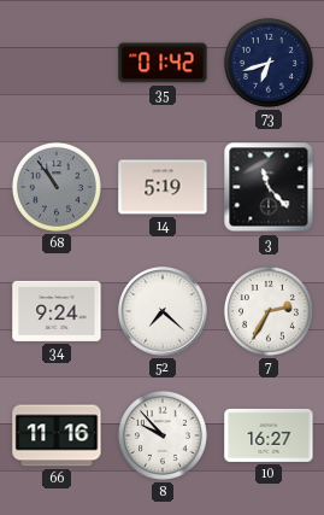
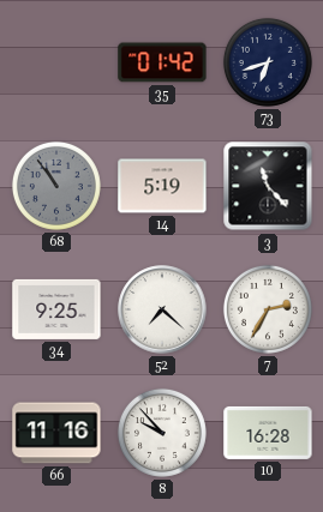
34: 9:24 -> 9:25 (56, 309)
10: 16:27 -> 16:28 (268, 433)
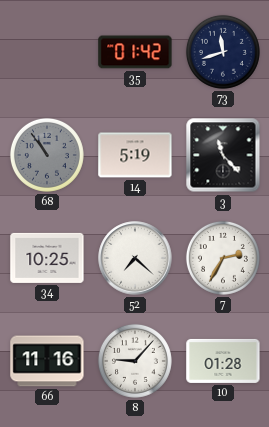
73: 6:42 -> 11:42 (223, 52)
34: 9:25 -> 10:25 (47, 258)
8: 9:53 -> 9:07 (135, 361)
10: 16:28 -> 01:28 (223, 361)
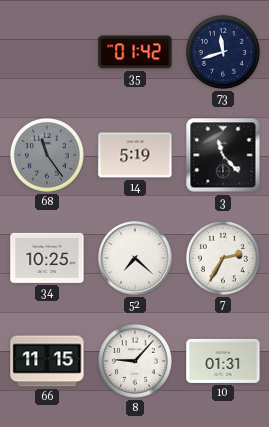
68: 10:54 -> 11:24 (47, 155)
66: 11:16 -> 11:15 (47, 361)
10: 01:28 -> 01:31 (223, 361)
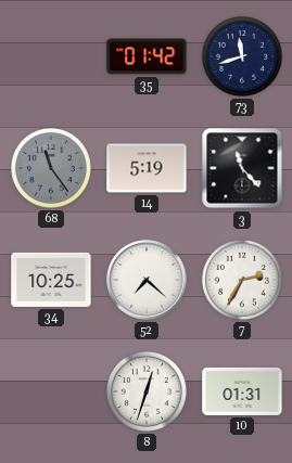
66: 11:15 -> none (47, 361)
8: 9:07 -> 12:33 (147, 391)
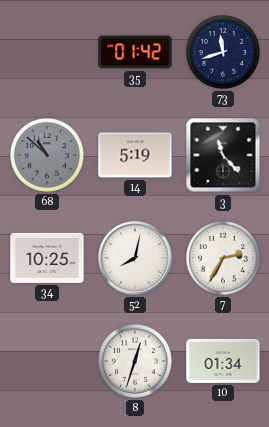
68: 11:24 -> 10:52 (47, 155)
52: 7:22 -> 8:02 (135, 258)
10: 01:31 -> 01:34 (223, 361)
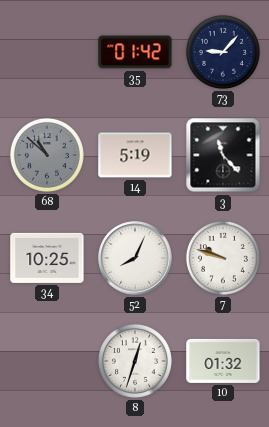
73: 11:42 -> 9:07 (223, 52)
52: 8:02 -> 8:04 (135, 258)
7: 2:35 -> 9:48 (223, 258)
10: 01:34 -> 01:32 (223, 361)
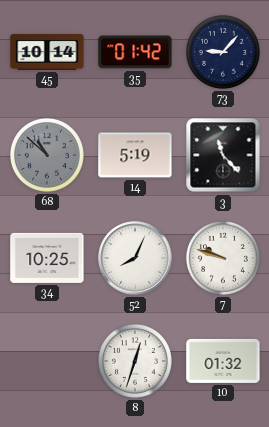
45: none -> 10:14 (47, 52)
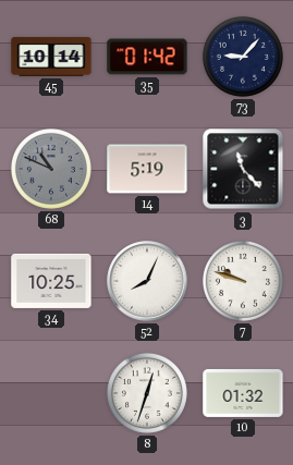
68: 10:52 -> 10:49 (51, 169)
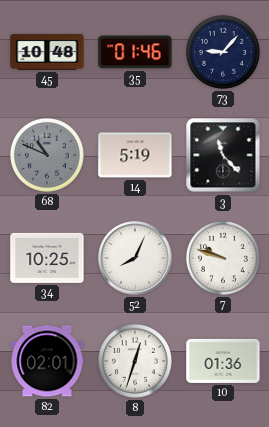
45: 10:14 -> 10:48 (47, 52)
35: 01:42 -> 01:46 (135, 52)
82: none -> 02:01 (47, 361)
10: 01:32 -> 01:36 (223, 361)
